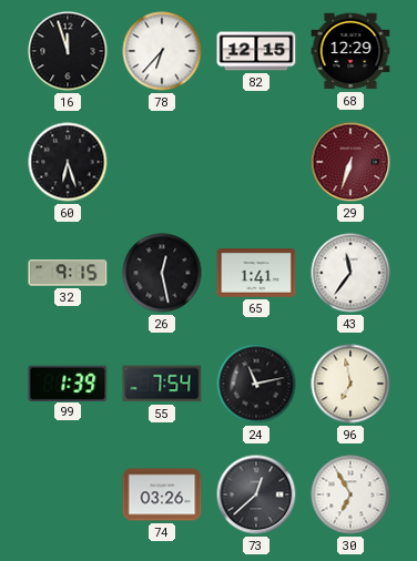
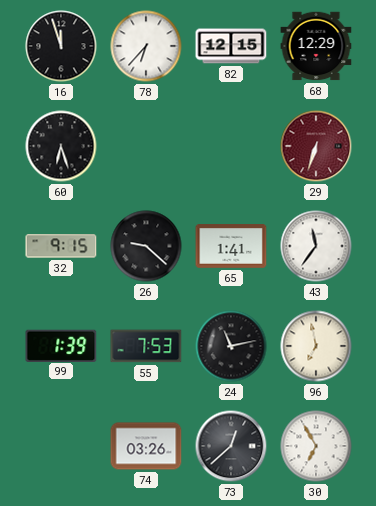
26: 12:28 -> 9:22 (146, 246)
55: 7:54 -> 7:53 (146, 346)
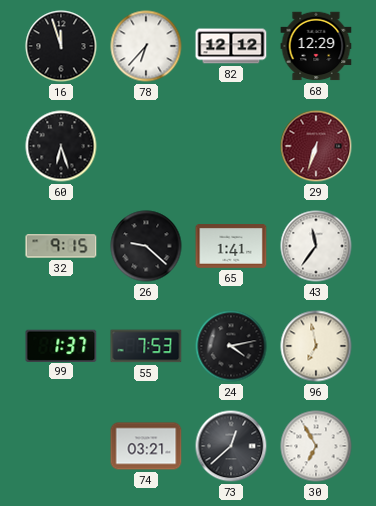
82: 12:15 -> 12:12 (231, 46)
99: 1:39 -> 1:37 (61, 345)
24: 11:13 -> 4:13 (231, 346)
74: 03:26 -> 03:21 (146, 446)
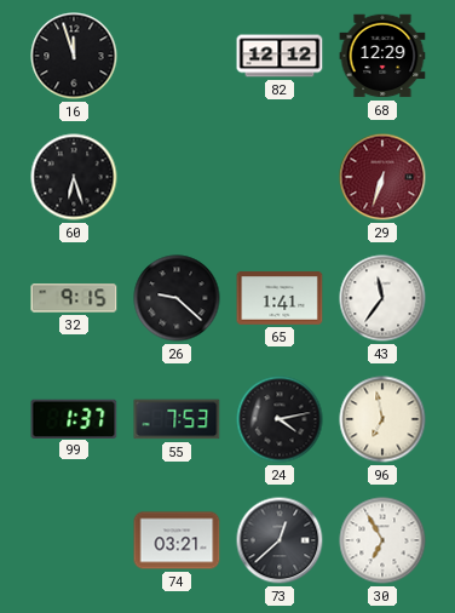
78: 6:37 -> none (146, 46)
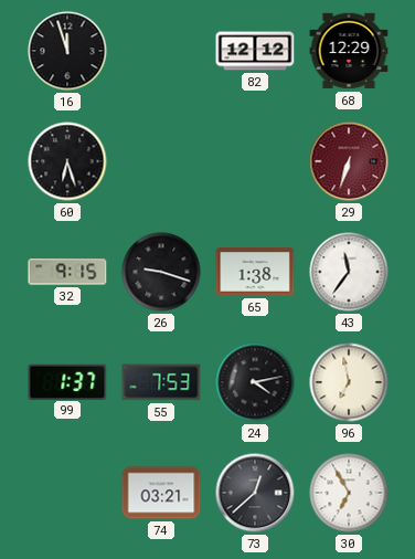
26: 9:22 -> 9:18 (161, 272)
65: 1:41 -> 1:38 (255, 272)
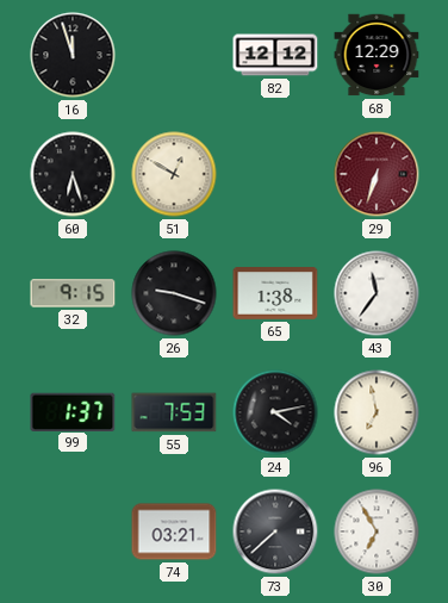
51: none -> 12:50 (174, 174)
73: 12:38 -> 7:38 (275, 531)
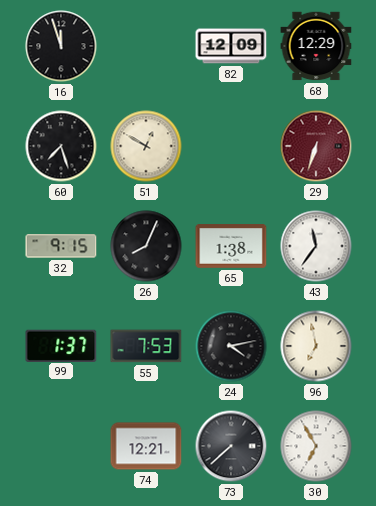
82: 12:12 -> 12:09 (231, 46)
60: 6:27 -> 7:27 (61, 146)
26: 9:18 -> 8:04 (146, 246)
74: 03:21 -> 12:21 (146, 446)
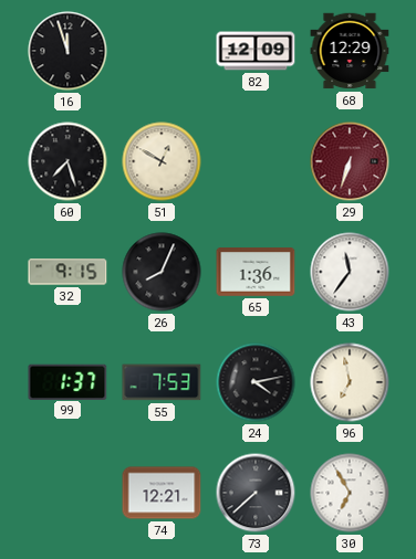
65: 1:38 -> 1:36 (256, 272)
